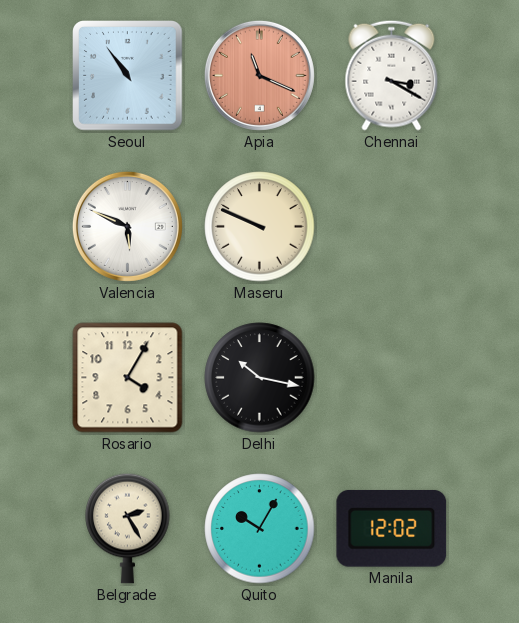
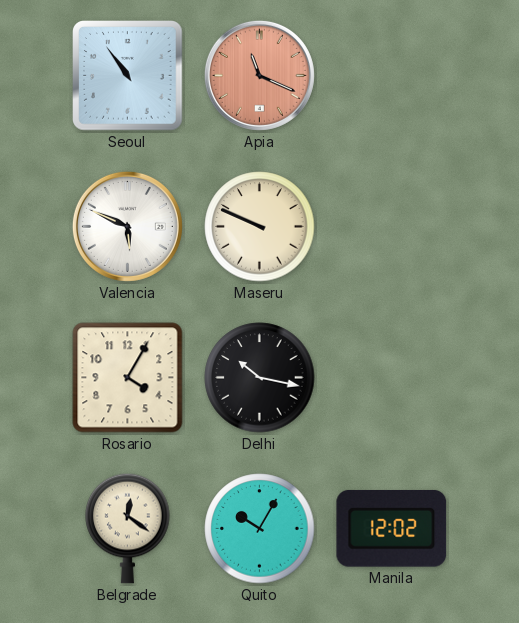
Chennai: 3:20 -> none (392, 75)
Belgrade: 2:25 -> 12:21 (128, 528)
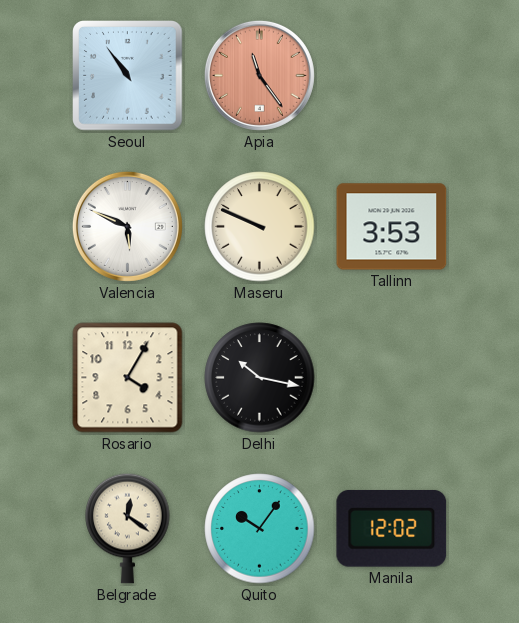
Apia: 11:19 -> 11:24 (259, 75)
Tallinn: none -> 3:53 (392, 227)
Quito: 10:05 -> 10:06 (260, 529)
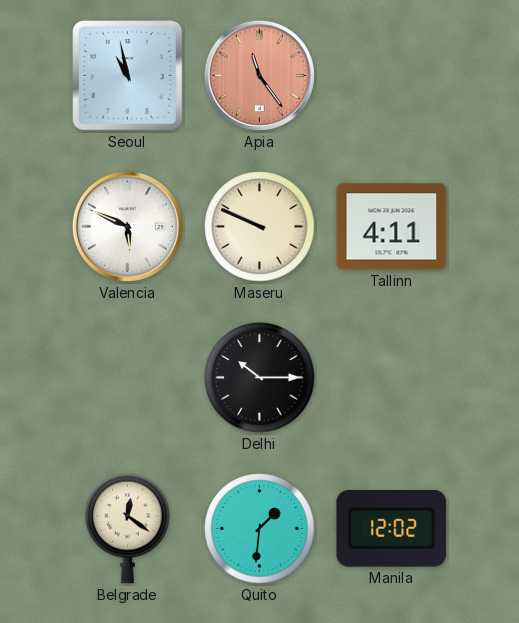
Seoul: 10:54 -> 10:58 (128, 76)
Tallinn: 3:53 -> 4:11 (392, 227)
Rosario: 4:05 -> none (128, 378)
Delhi: 10:17 -> 10:15 (260, 378)
Quito: 10:06 -> 1:31 (260, 529)
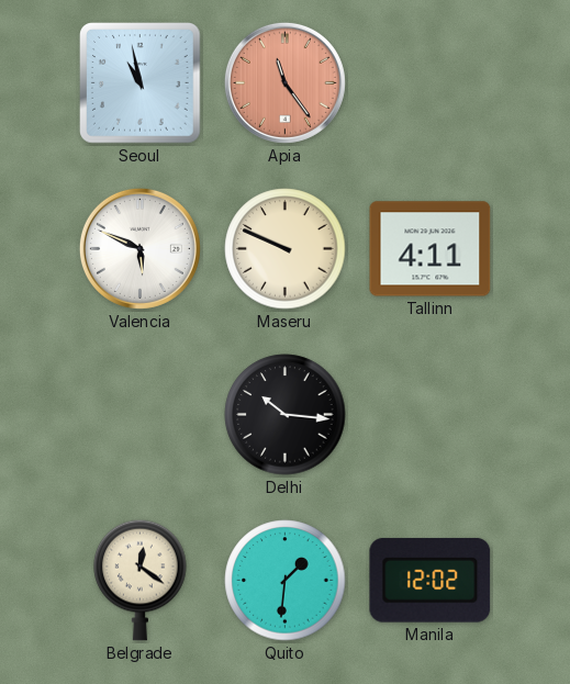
Delhi: 10:15 -> 10:16 (286, 415)
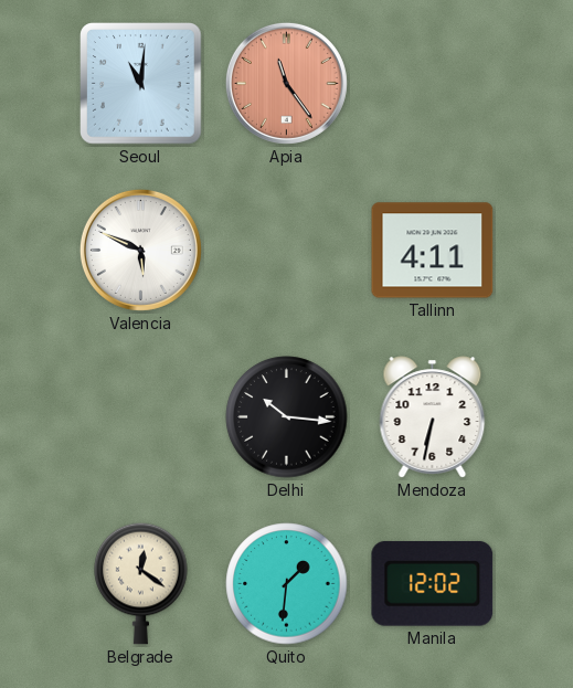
Seoul: 10:58 -> 11:01 (141, 84)
Maseru: 9:49 -> none (286, 249)
Mendoza: none -> 6:32 (433, 417)
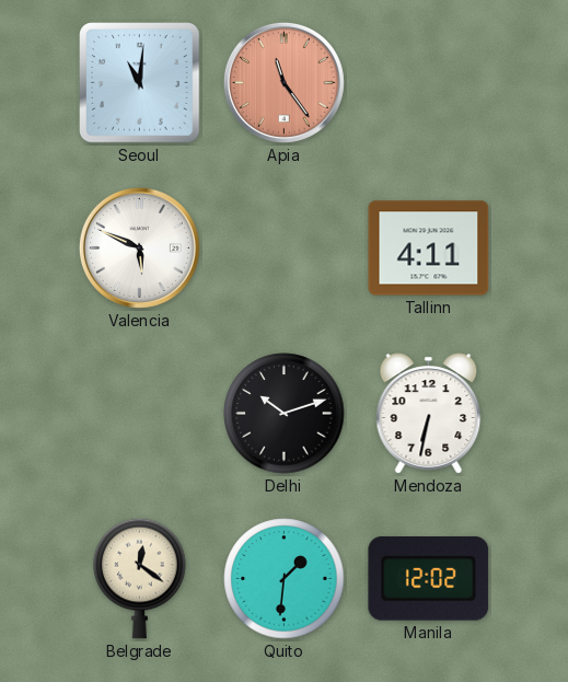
Delhi: 10:16 -> 10:12 (285, 414)
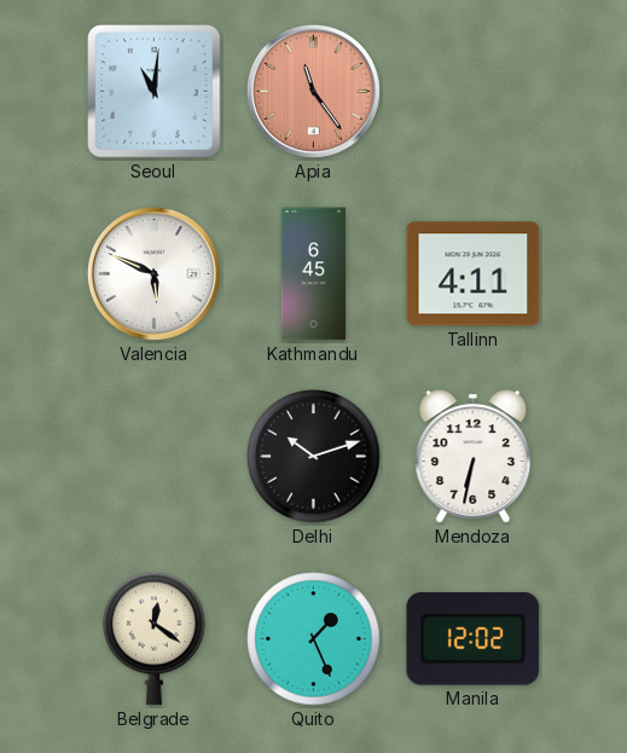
Kathmandu: none -> 6:45 (314, 274)
Quito: 1:31 -> 1:26 (314, 639)
